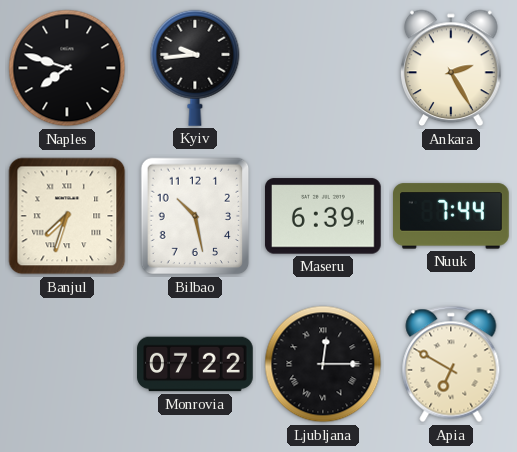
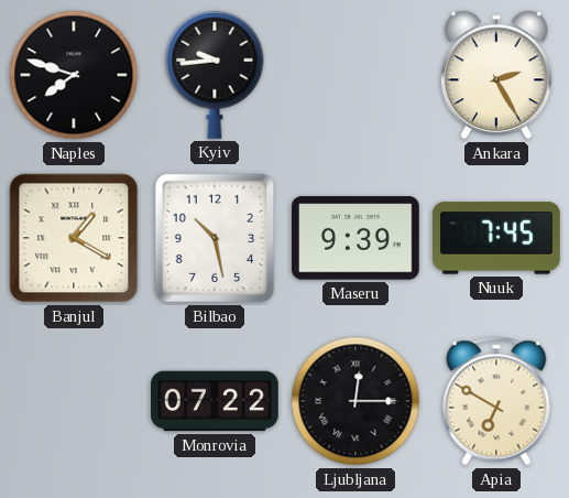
Banjul: 7:33 -> 1:20 (74, 238)
Maseru: 6:39 -> 9:39 (357, 238)
Nuuk: 7:44 -> 7:45 (497, 238)
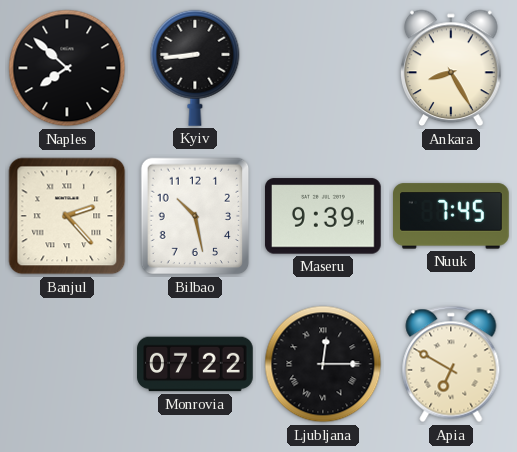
Naples: 7:48 -> 7:52 (67, 68)
Kyiv: 9:44 -> 8:44 (195, 68)
Ankara: 2:25 -> 8:25 (452, 68)
Banjul: 1:20 -> 2:23 (67, 216)
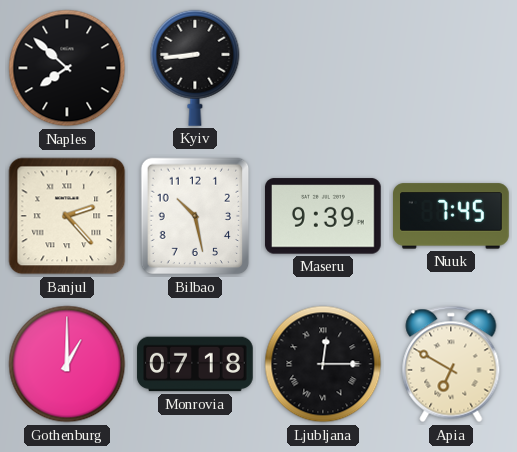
Ankara: 8:25 -> none (452, 68)
Gothenburg: none -> 1:00 (67, 364)
Monrovia: 07:22 -> 07:18 (195, 364)
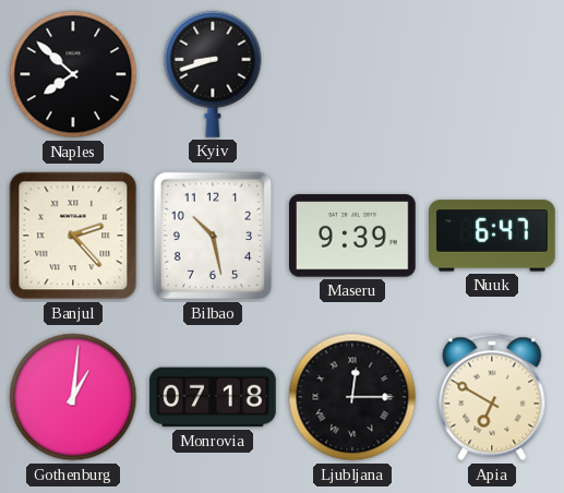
Kyiv: 8:44 -> 8:42 (213, 74)
Nuuk: 7:45 -> 6:47 (493, 236)
Gothenburg: 1:00 -> 1:01 (73, 397)
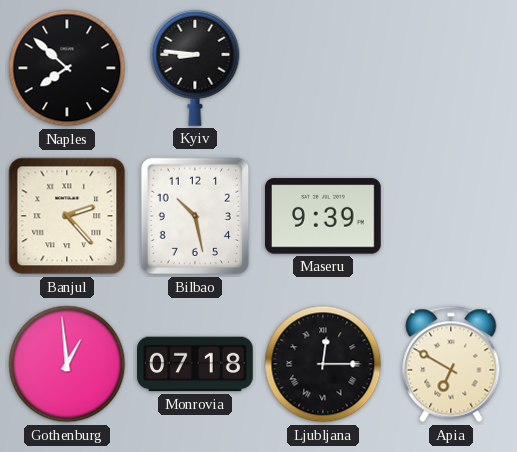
Kyiv: 8:42 -> 8:46 (195, 68)
Nuuk: 6:47 -> none (493, 236)
Gothenburg: 1:01 -> 12:59 (67, 364)
